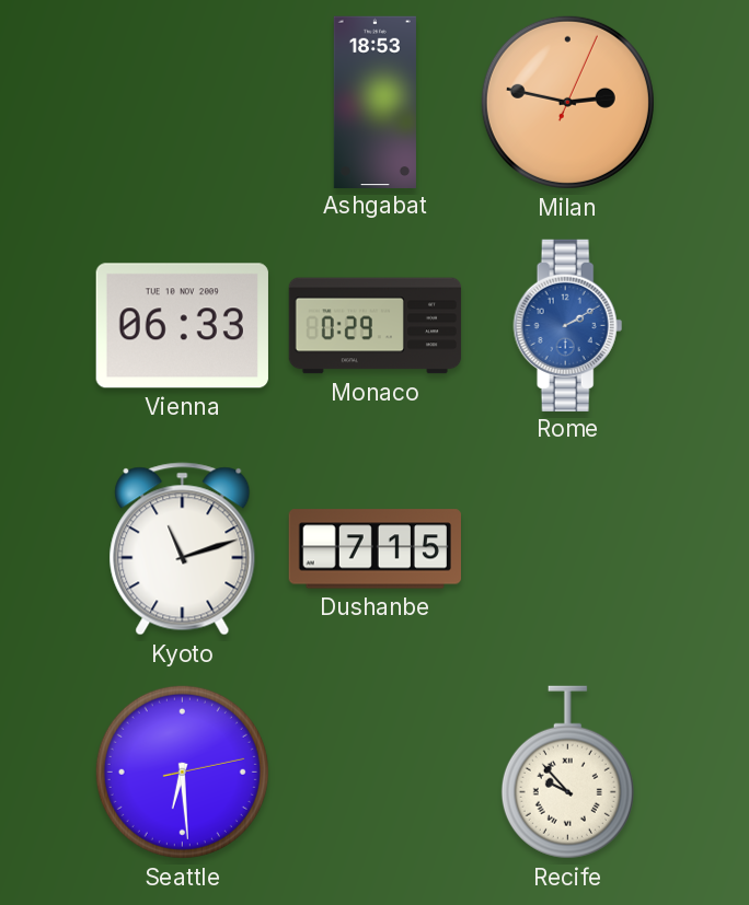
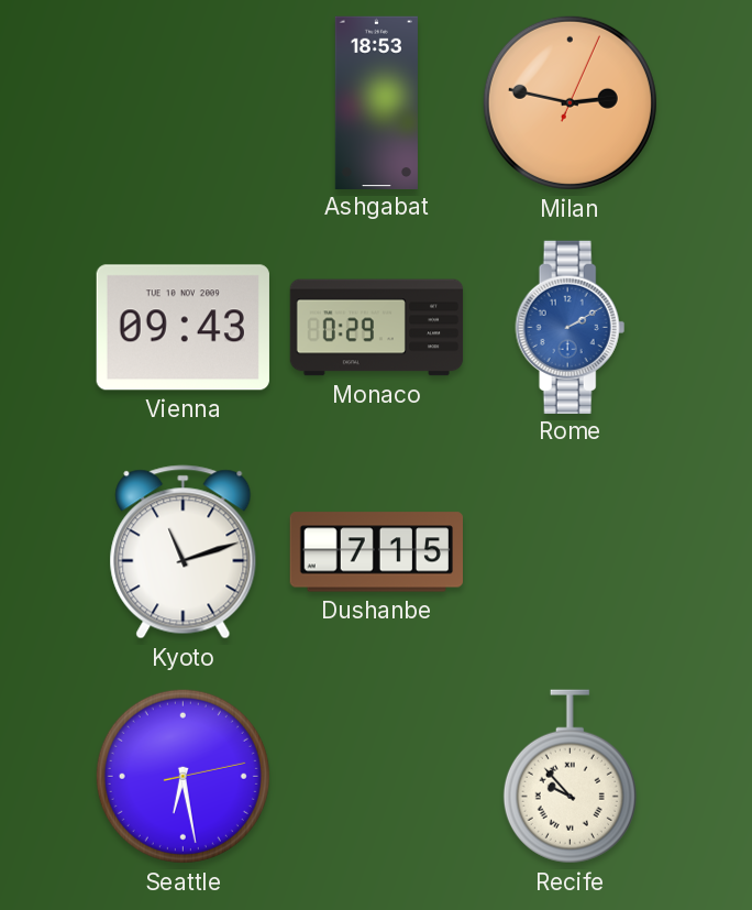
Vienna: 06:33 -> 09:43 (183, 328)
Seattle: 6:29 -> 6:28 (183, 776)
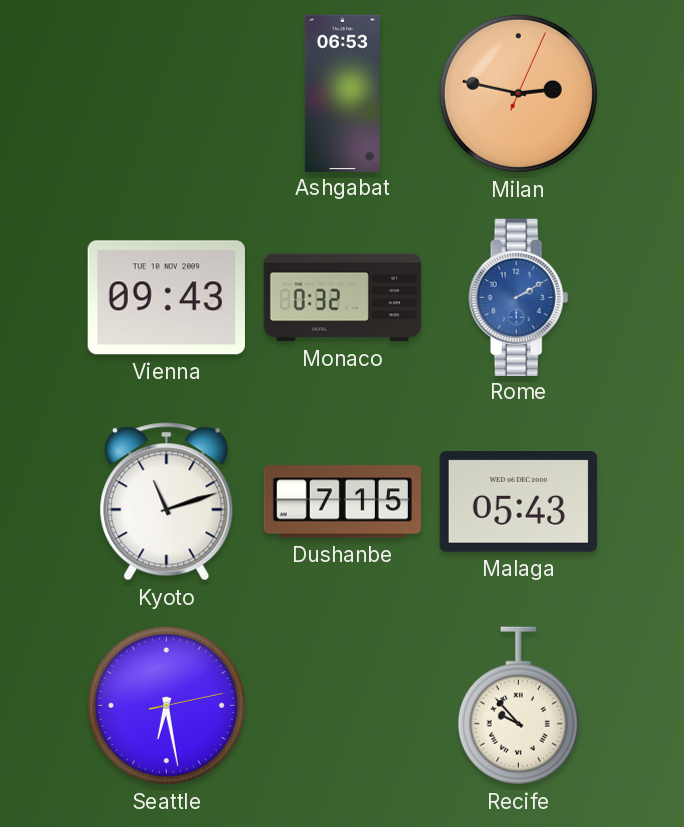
Ashgabat: 18:53 -> 06:53 (342, 93)
Monaco: 0:29 -> 0:32 (343, 298)
Malaga: none -> 05:43 (518, 502)
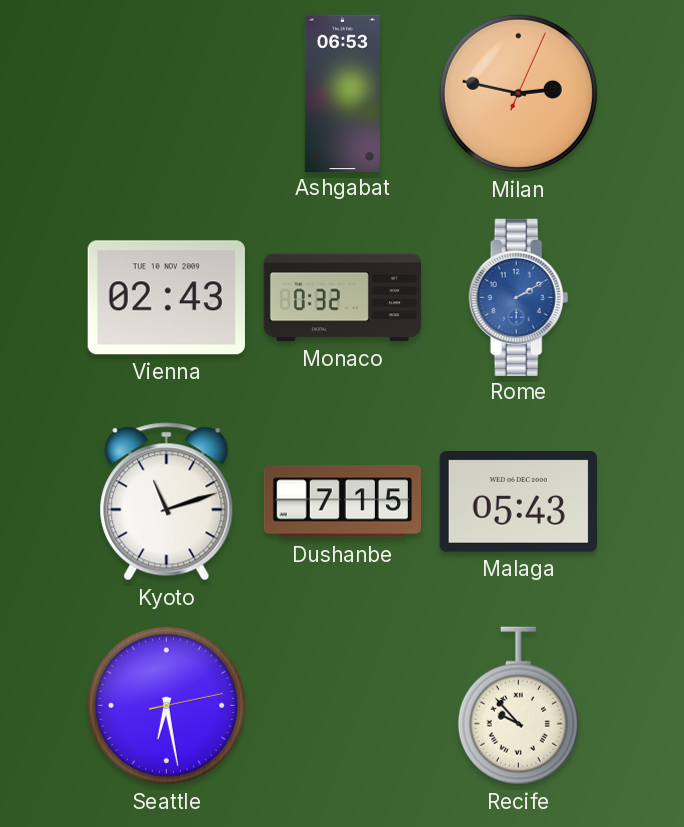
Vienna: 09:43 -> 02:43 (166, 298)
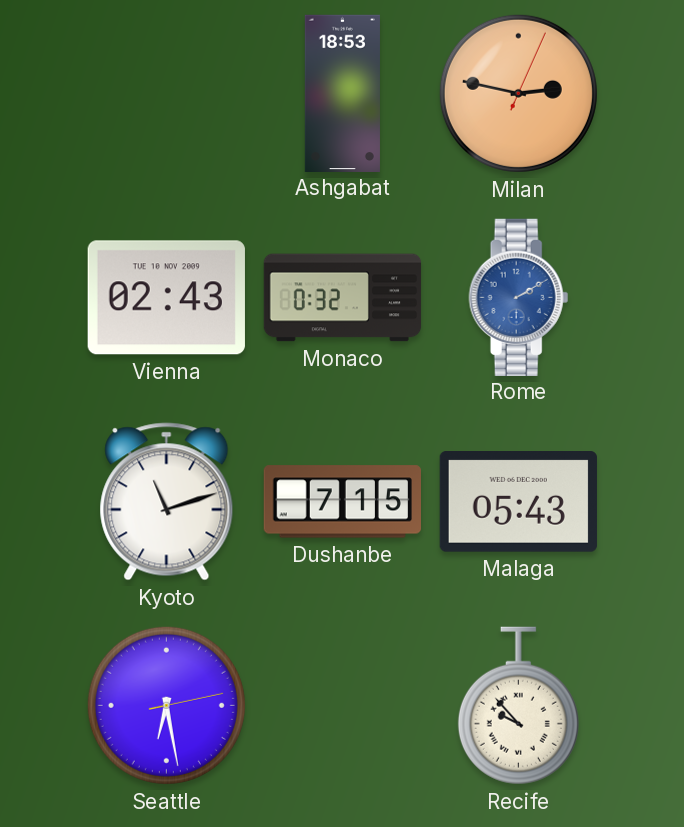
Ashgabat: 06:53 -> 18:53 (342, 93)
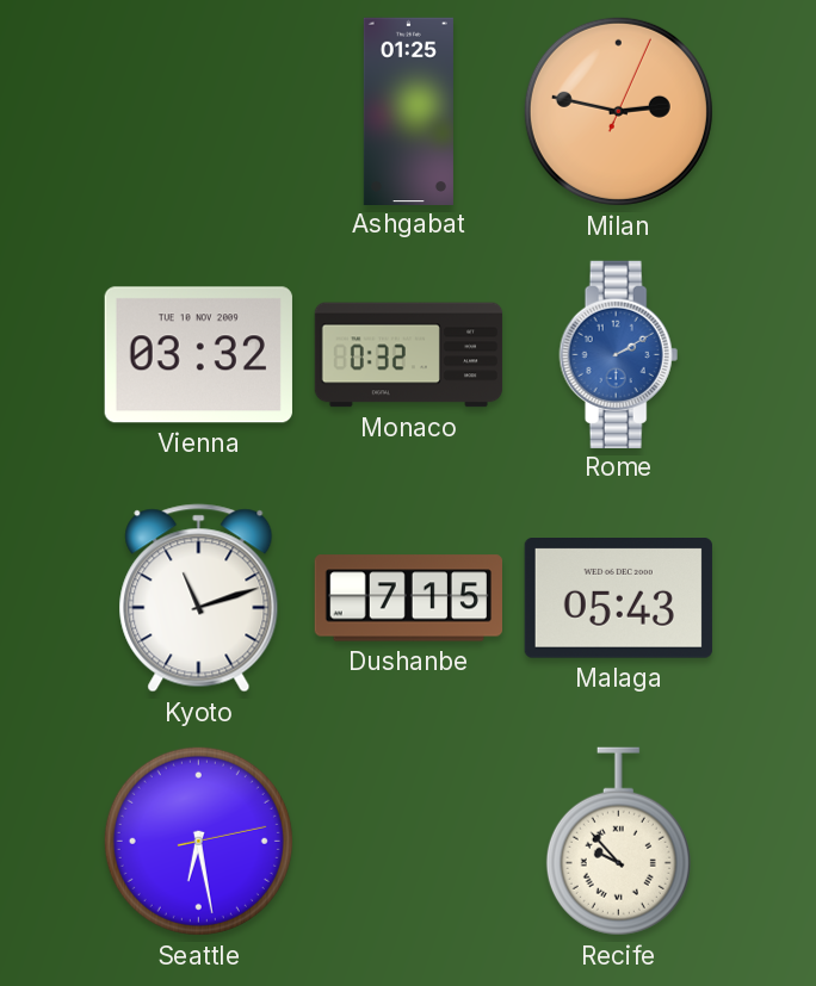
Ashgabat: 18:53 -> 01:25 (408, 111)
Vienna: 02:43 -> 03:32 (198, 355)
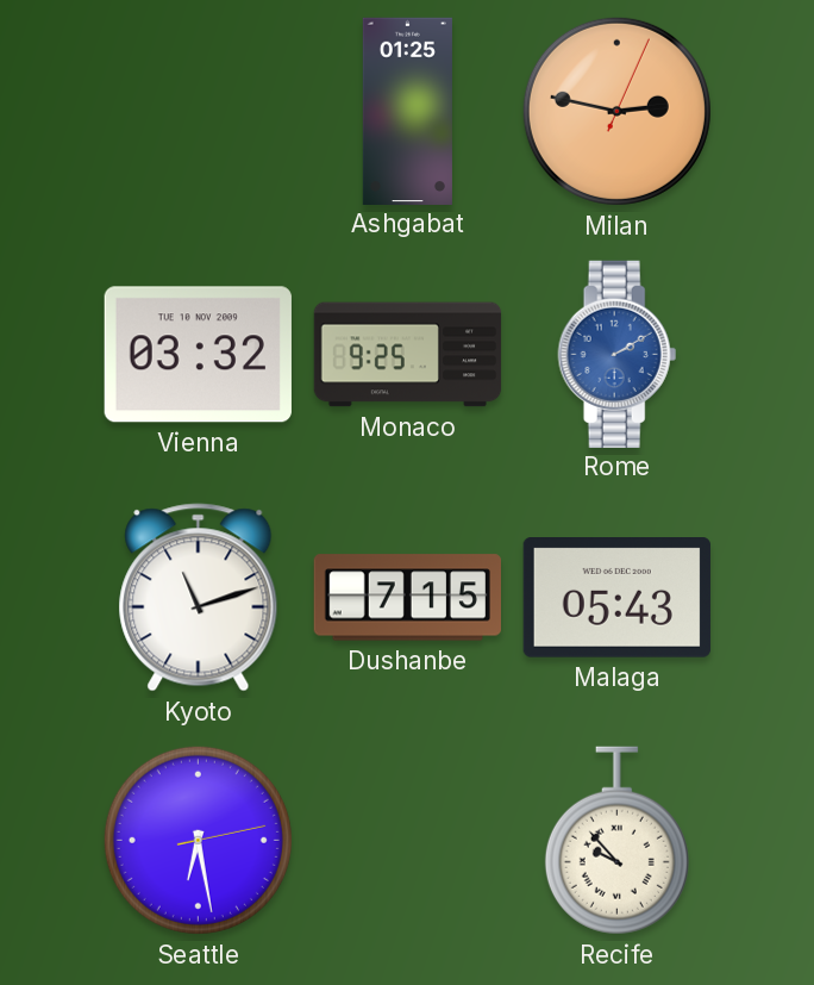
Monaco: 0:32 -> 9:25 (408, 355)
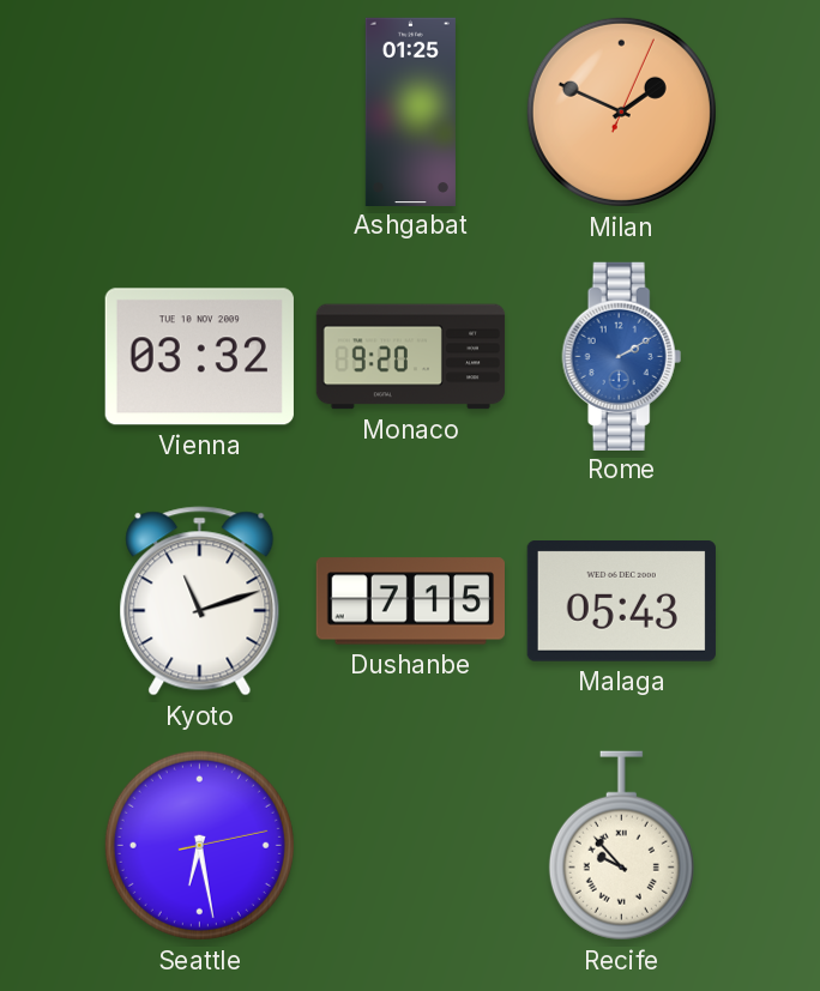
Milan: 2:47 -> 1:49 (621, 111)
Monaco: 9:25 -> 9:20 (411, 357)
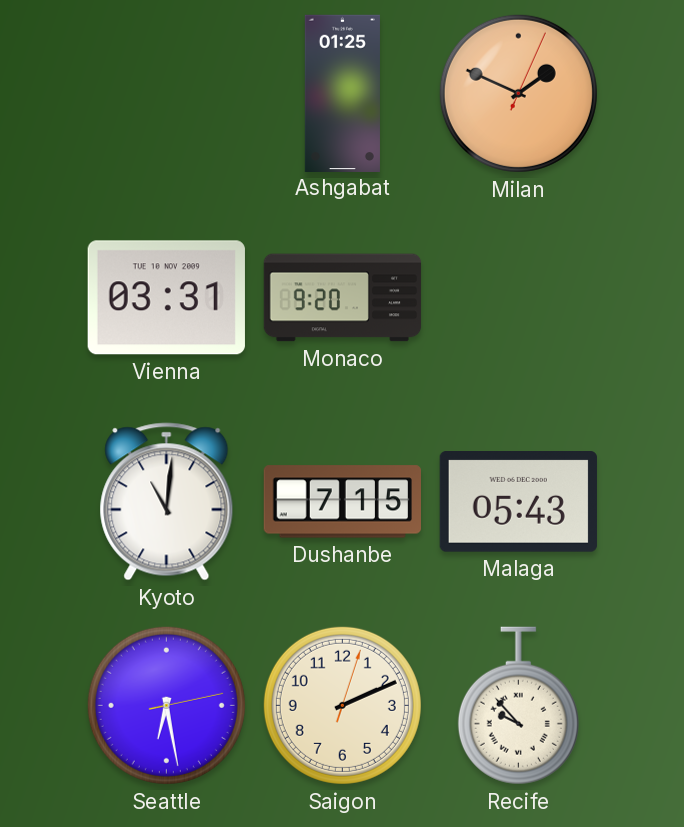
Vienna: 03:32 -> 03:31 (166, 298)
Rome: 2:10 -> none (622, 356)
Kyoto: 11:12 -> 11:01 (167, 502)
Saigon: none -> 2:11 (342, 705)
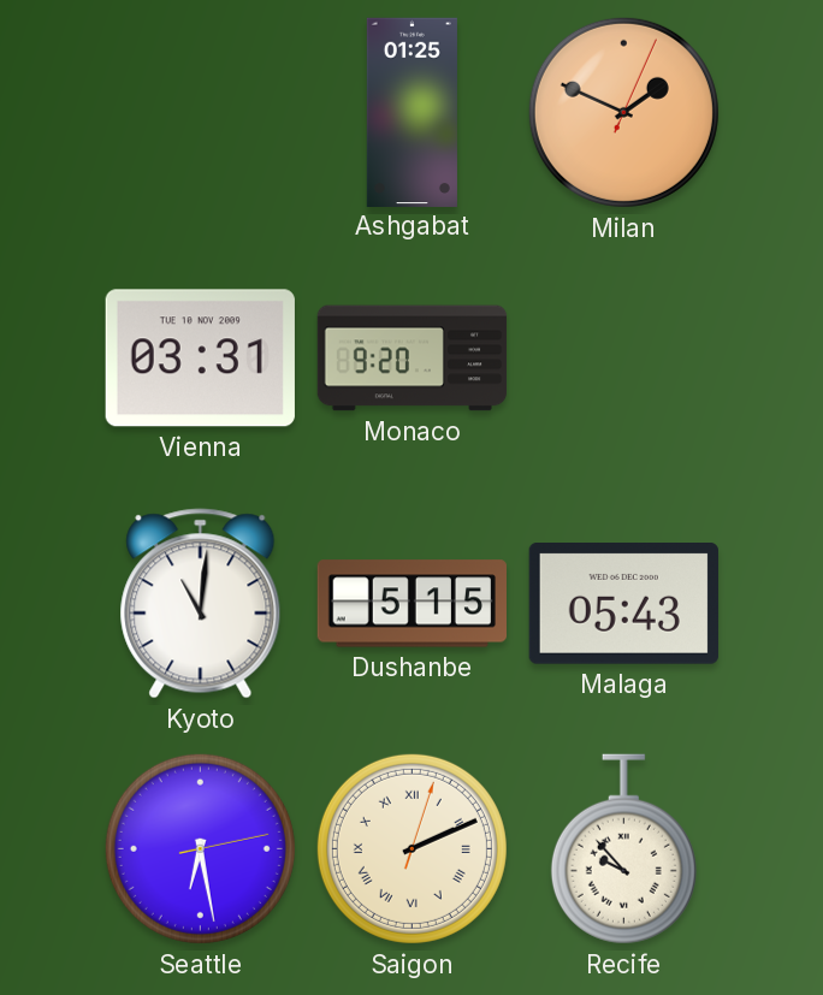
Dushanbe: 7:15 -> 5:15 (411, 604)
Saigon numerals: Arabic -> Roman (411, 848)
